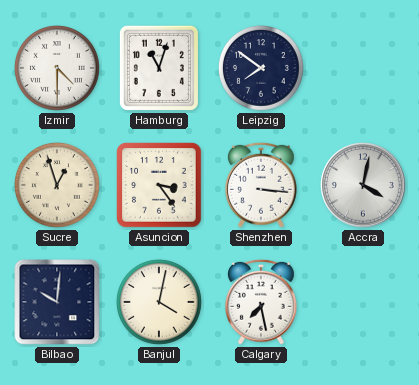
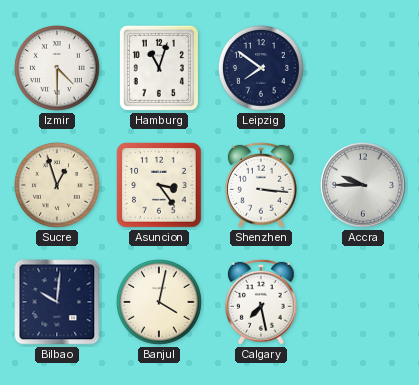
Accra: 4:02 -> 9:45 (363, 185)
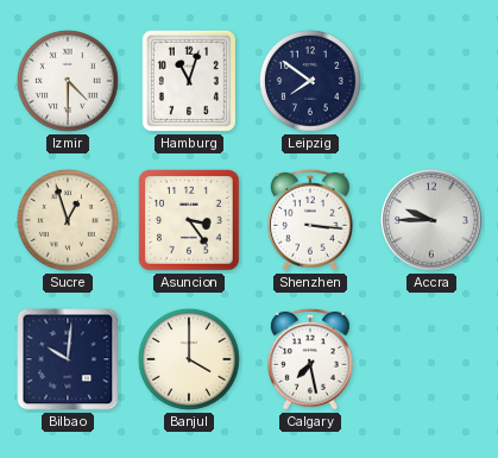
Banjul: 4:02 -> 4:00 (190, 360)
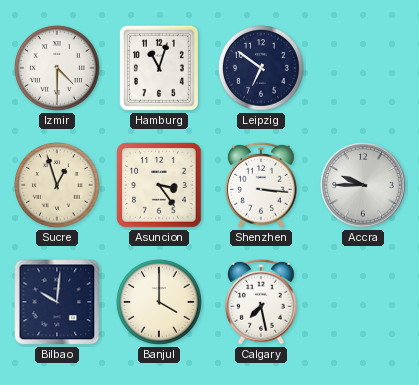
Leipzig: 7:51 -> 6:51 (262, 69)
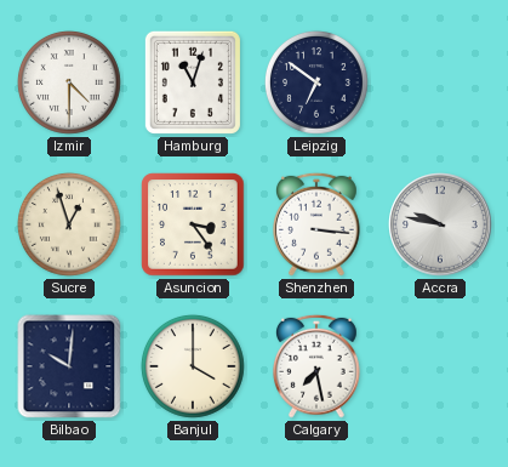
Accra: 9:45 -> 9:47 (440, 224)
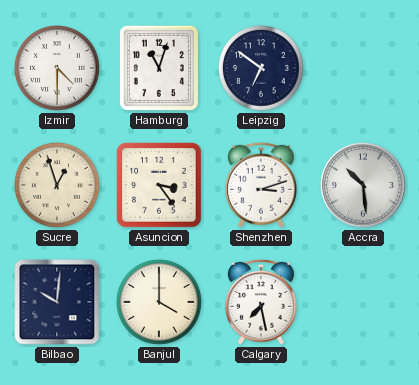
Shenzhen: 3:16 -> 3:12 (262, 185)
Accra: 9:47 -> 10:29 (363, 185)
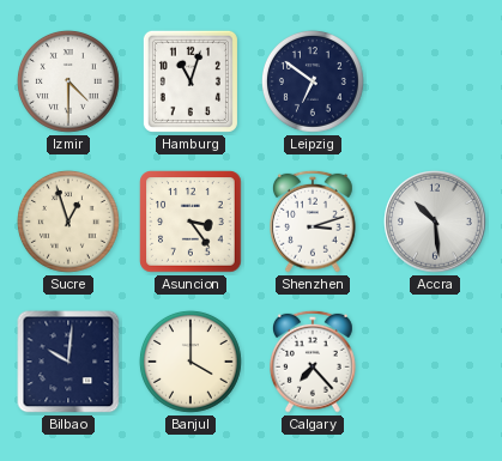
Calgary: 7:28 -> 7:23 (314, 362)
